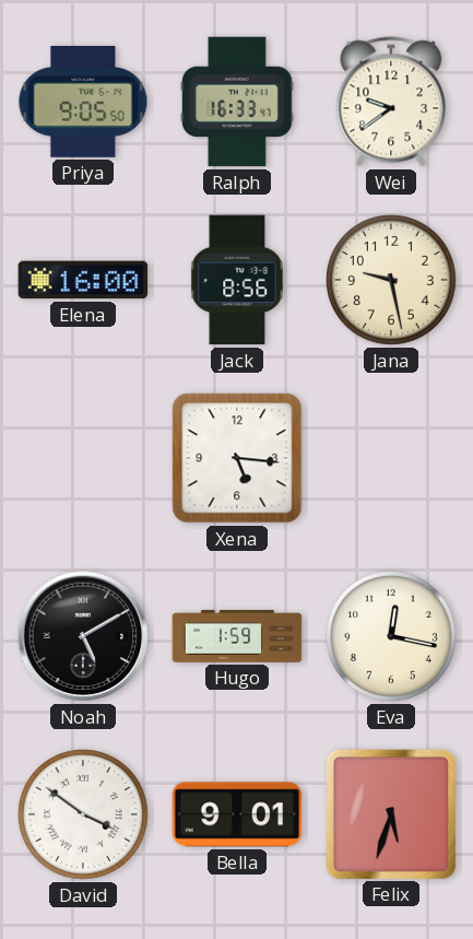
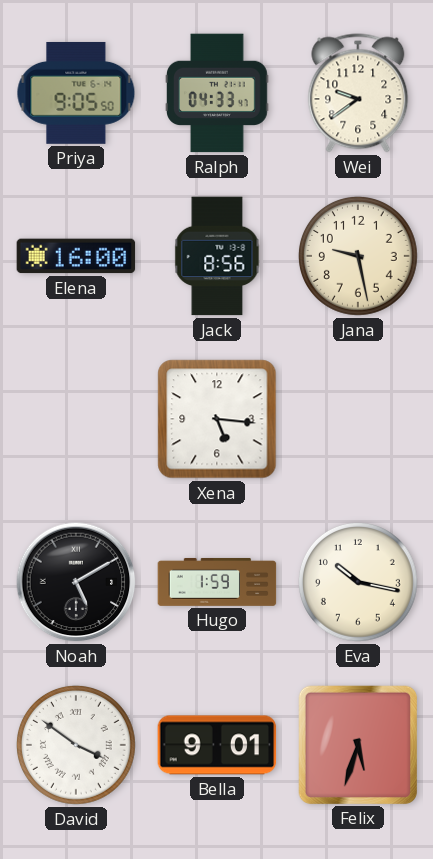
Ralph: 16:33 -> 04:33 (217, 93)
Eva: 12:17 -> 10:17 (358, 582)
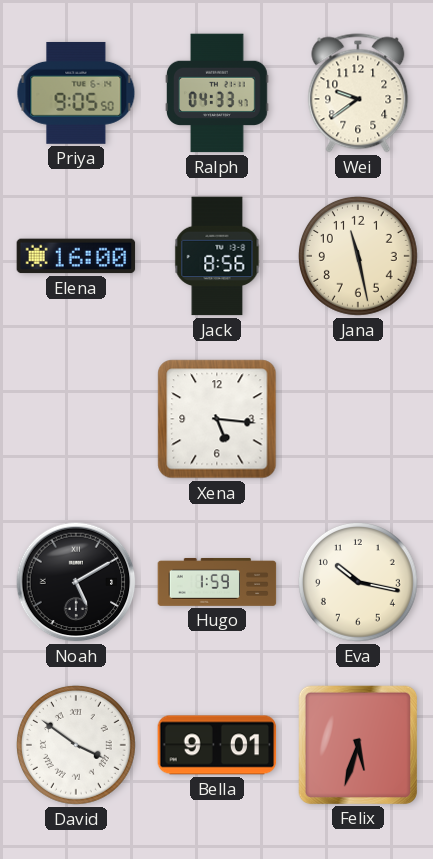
Jana: 9:28 -> 11:28 (358, 256)
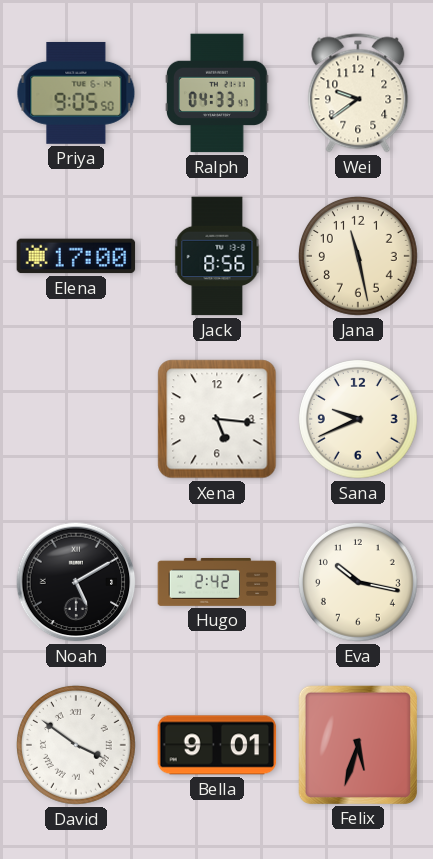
Elena: 16:00 -> 17:00 (76, 256)
Sana: none -> 9:41 (358, 419)
Hugo: 1:59 -> 2:42 (217, 582)
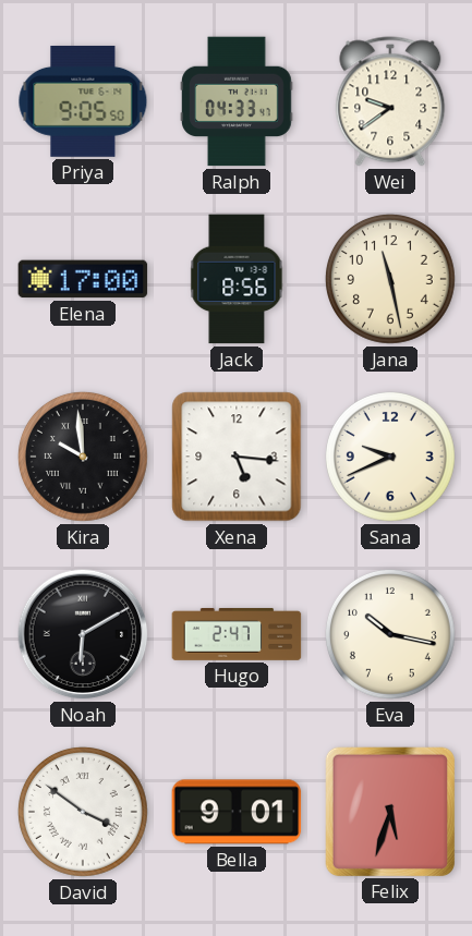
Kira: none -> 9:59 (83, 457)
Noah: 5:10 -> 6:10 (83, 634)
Hugo: 2:42 -> 2:47 (237, 634)
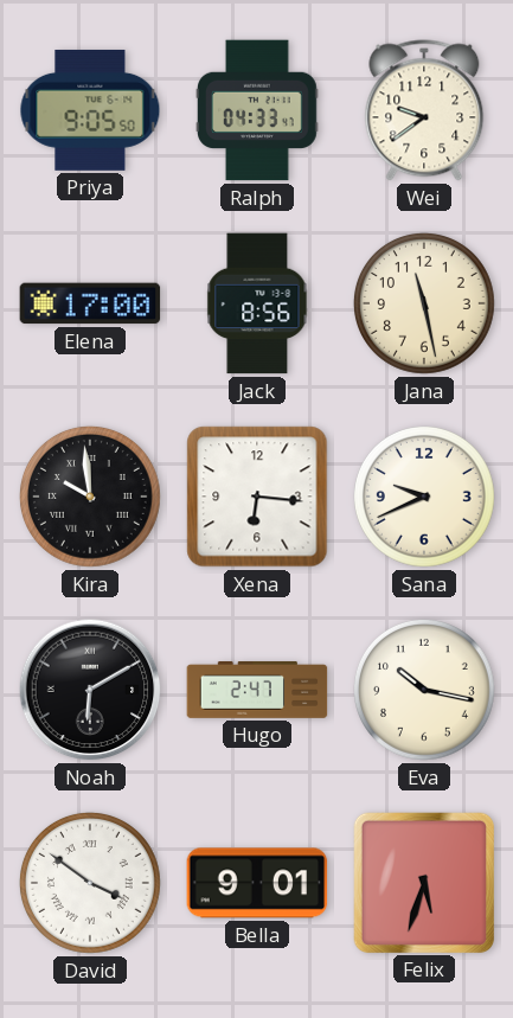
Xena: 5:16 -> 6:16 (257, 497)
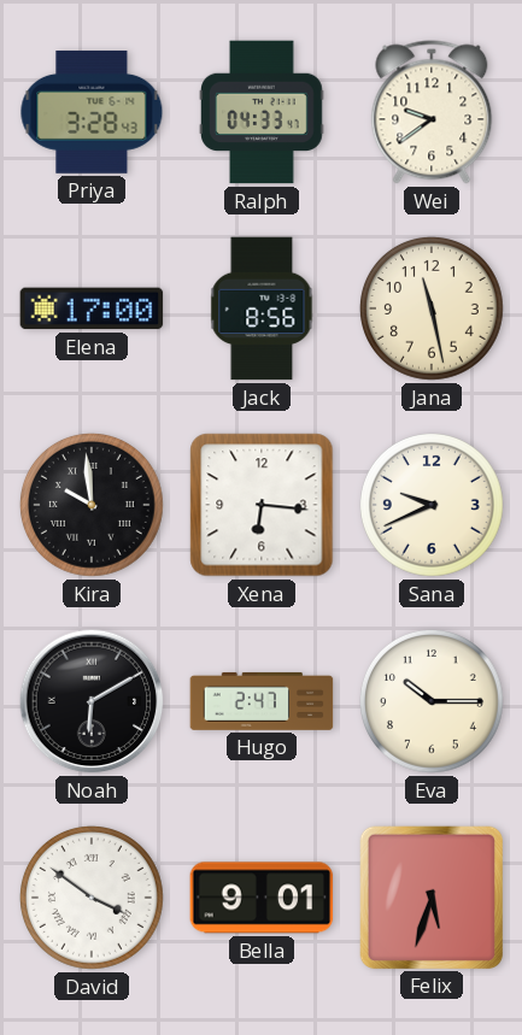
Priya: 9:05 -> 3:28 (92, 112)
Eva: 10:17 -> 10:15 (432, 701)
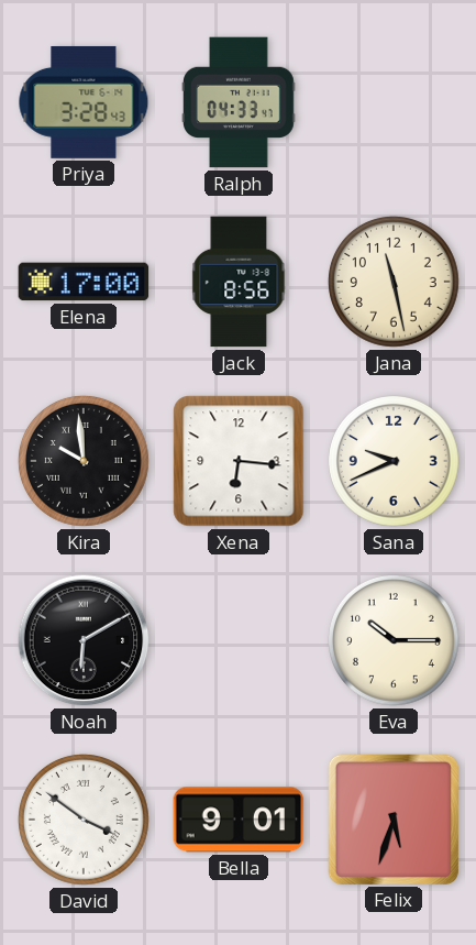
Wei: 9:39 -> none (432, 112)
Hugo: 2:47 -> none (262, 701)
